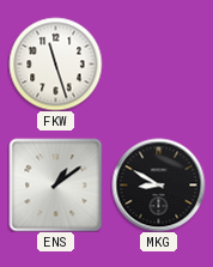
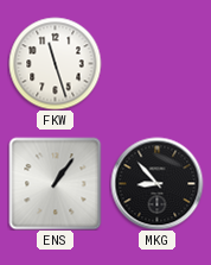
ENS: 1:09 -> 1:06 (55, 183)
MKG: 8:50 -> 8:53 (156, 183)
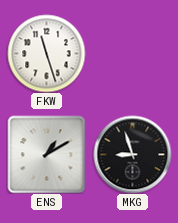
ENS: 1:06 -> 1:10 (46, 154)
MKG: 8:53 -> 8:57 (132, 154)
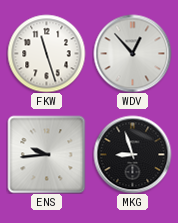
WDV: none -> 12:53 (132, 53)
ENS: 1:10 -> 9:44 (46, 154)
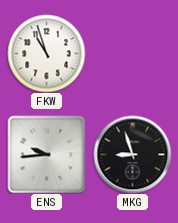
FKW: 11:27 -> 10:57 (46, 53)
WDV: 12:53 -> none (132, 53)
